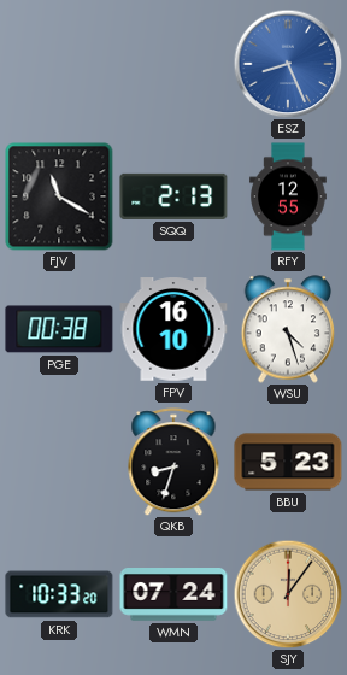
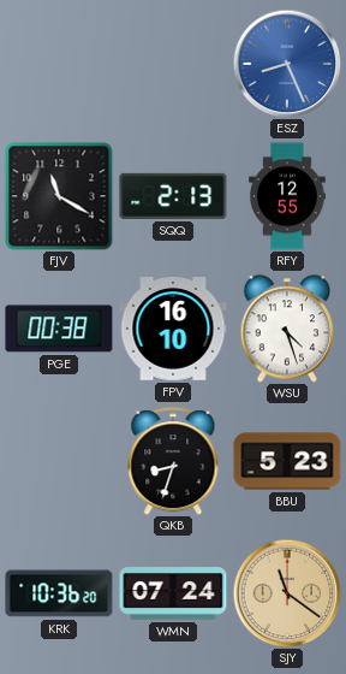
KRK: 10:33 -> 10:36 (59, 593)
SJY: 12:06 -> 11:21 (287, 593)
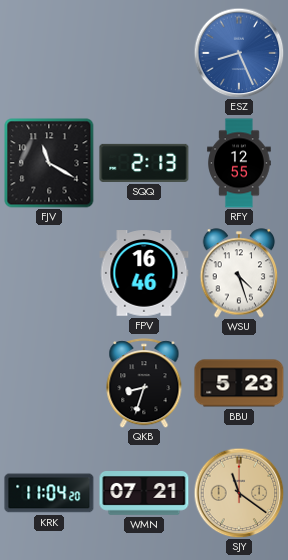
PGE: 00:38 -> none (59, 329)
FPV: 16:10 -> 16:46 (144, 273)
KRK: 10:36 -> 11:04 (49, 493)
WMN: 07:24 -> 07:21 (144, 493)
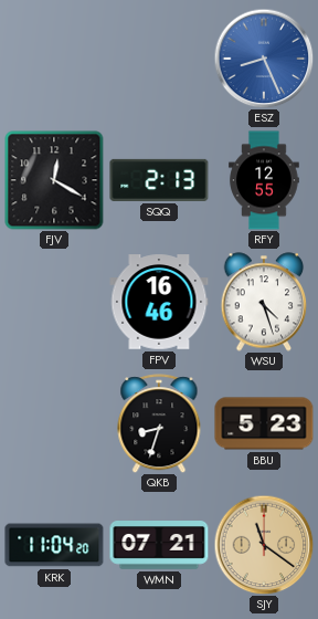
FJV: 11:20 -> 12:20 (54, 180)
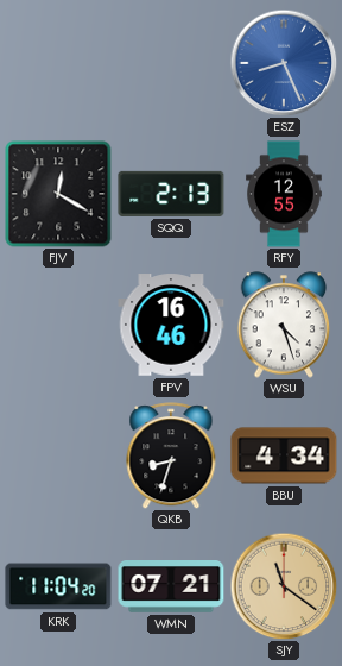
BBU: 5:23 -> 4:34 (284, 455)
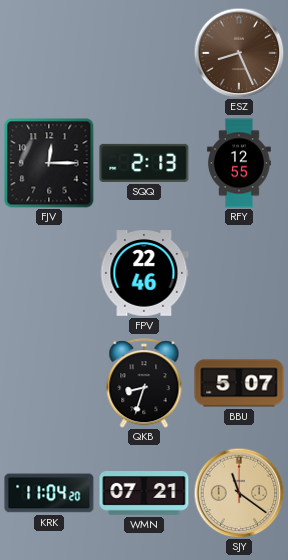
ESZ dial: blue -> brown (239, 53)
FJV: 12:20 -> 12:15 (49, 163)
FPV: 16:46 -> 22:46 (144, 273)
WSU: 4:27 -> none (284, 325)
BBU: 4:34 -> 5:07 (239, 383)
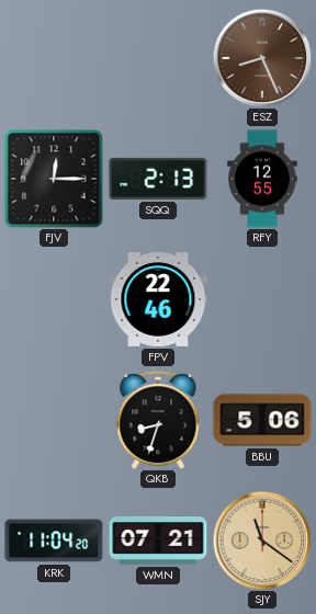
BBU: 5:07 -> 5:06 (262, 420)
